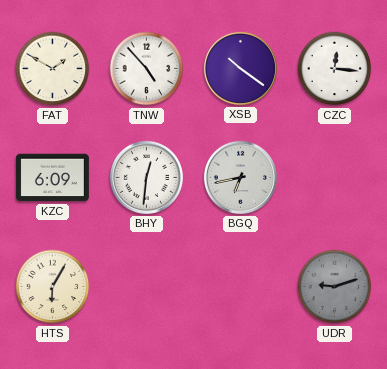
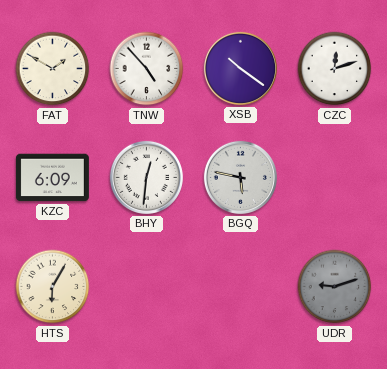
CZC: 12:16 -> 12:12 (335, 69)
BGQ: 6:43 -> 5:47 (240, 177)
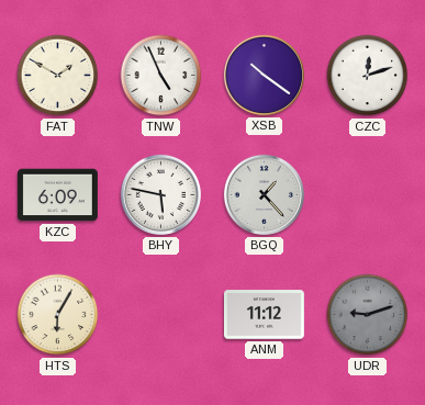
TNW: 4:53 -> 4:56 (161, 76)
BHY: 12:31 -> 5:47 (160, 194)
BGQ: 5:47 -> 1:23 (264, 194)
ANM: none -> 11:12 (264, 315)
